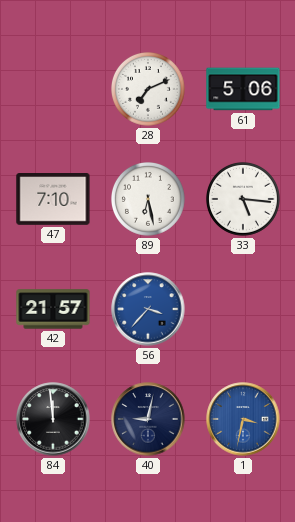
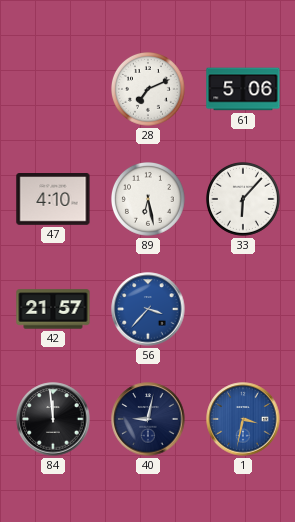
47: 7:10 -> 4:10 (53, 200)
33: 5:16 -> 6:07 (244, 200)
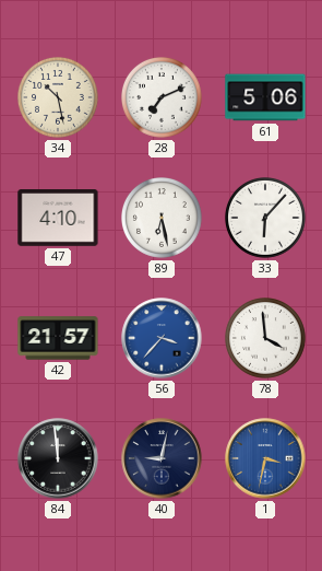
34: none -> 10:28 (59, 98)
78: none -> 3:59 (266, 339)
